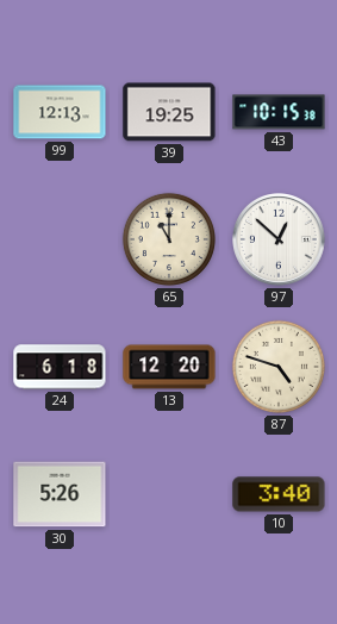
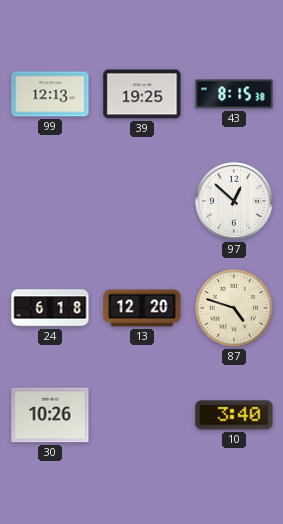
43: 10:15 -> 8:15 (234, 94)
65: 11:00 -> none (169, 239)
30: 5:26 -> 10:26 (50, 415)
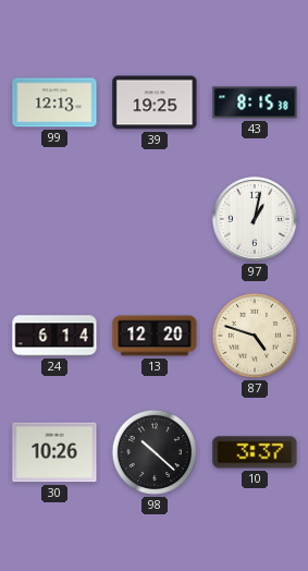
97: 12:52 -> 1:02 (256, 220)
24: 6:18 -> 6:14 (54, 336)
98: none -> 10:22 (155, 452)
10: 3:40 -> 3:37 (255, 452)
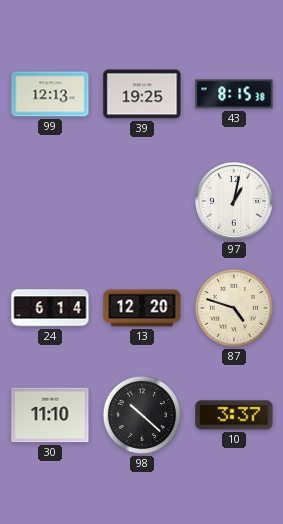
30: 10:26 -> 11:10 (50, 415)
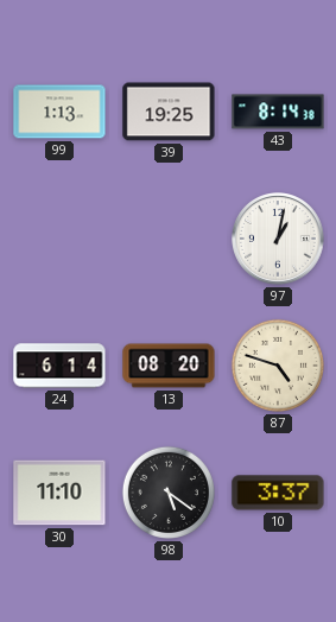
99: 12:13 -> 1:13 (59, 112)
43: 8:15 -> 8:14 (278, 112)
13: 12:20 -> 08:20 (169, 366)
98: 10:22 -> 5:21 (169, 493)
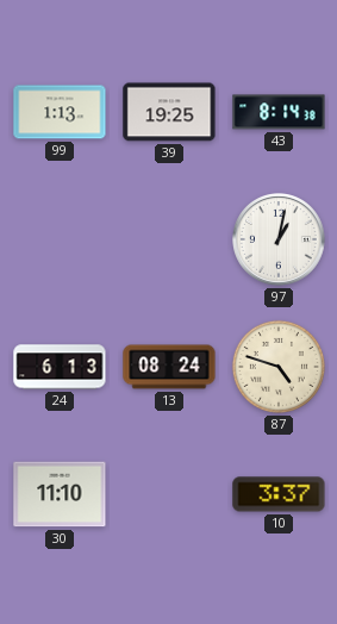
24: 6:14 -> 6:13 (60, 367)
13: 08:20 -> 08:24 (169, 367)
98: 5:21 -> none (169, 493)
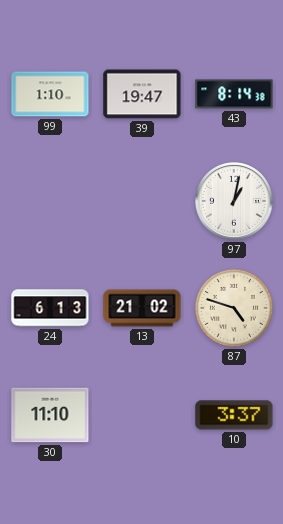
99: 1:13 -> 1:10 (50, 94)
39: 19:25 -> 19:47 (142, 94)
13: 08:24 -> 21:02 (142, 308)
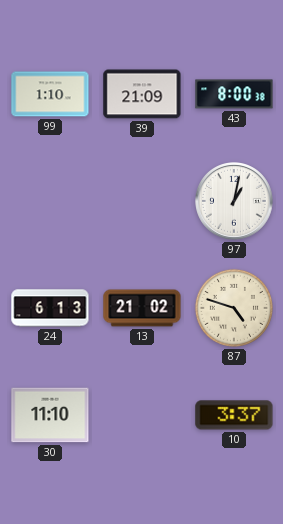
39: 19:47 -> 21:09 (142, 94)
43: 8:14 -> 8:00 (234, 94)
